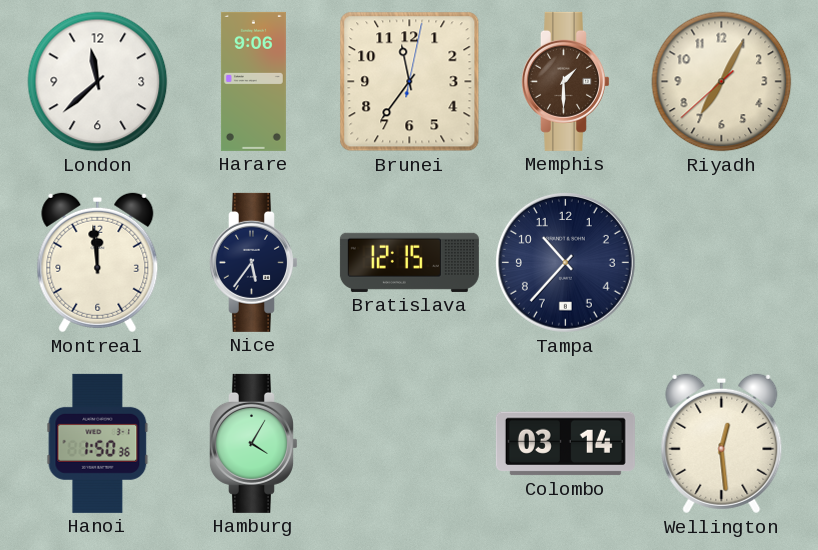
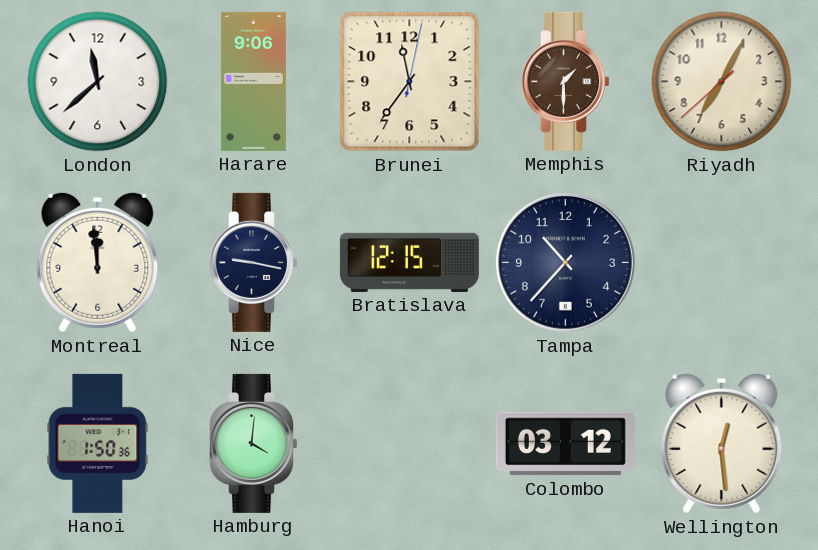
Nice: 5:36 -> 9:17 (253, 262)
Hamburg: 4:05 -> 4:01 (253, 443)
Colombo: 03:14 -> 03:12 (565, 444)
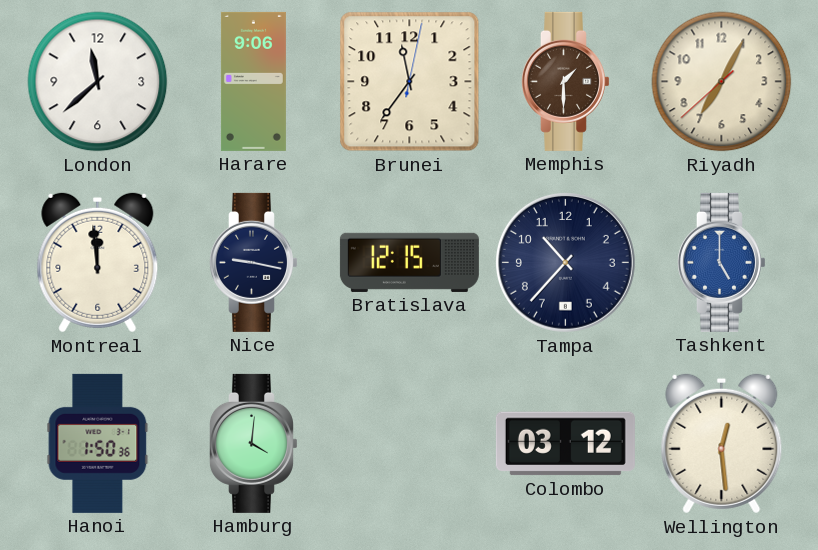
Tashkent: none -> 5:00 (721, 262)
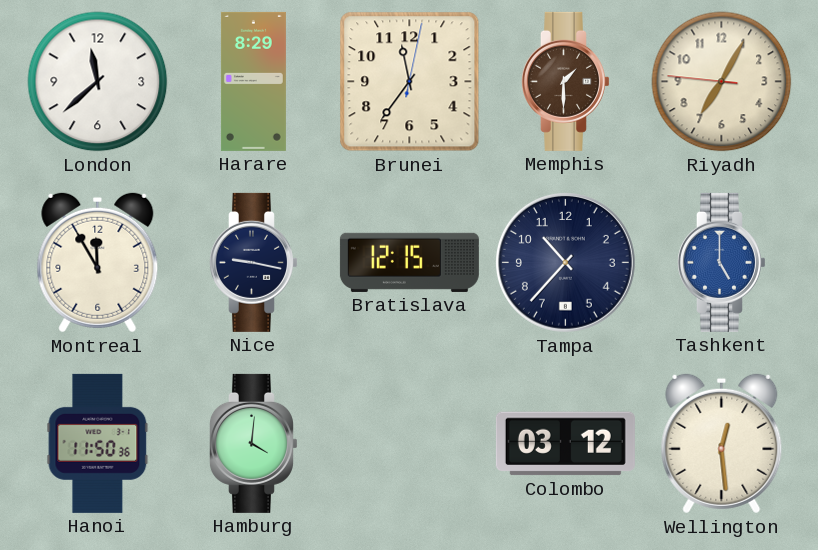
Harare: 9:06 -> 8:29 (253, 81)
Riyadh: 7:04:38 -> 7:04:46 (722, 82)
Montreal: 11:59 -> 11:55 (98, 263)
Hanoi: 1:50 -> 11:50 (98, 443)
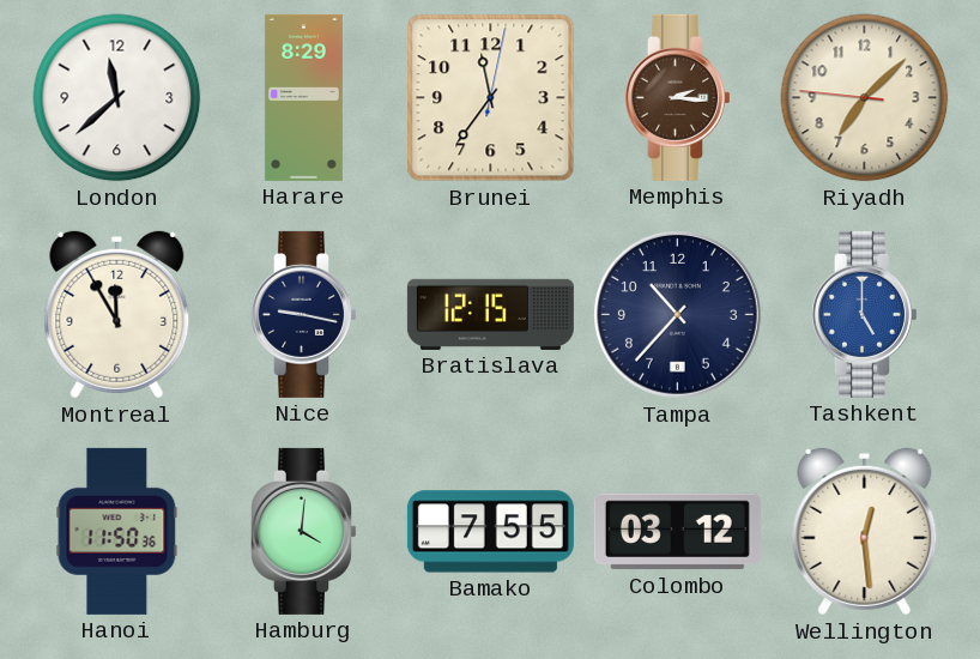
Memphis: 1:30 -> 2:16 (677, 97)
Riyadh: 7:04 -> 7:07 (865, 98)
Bamako: none -> 7:55 (490, 532)
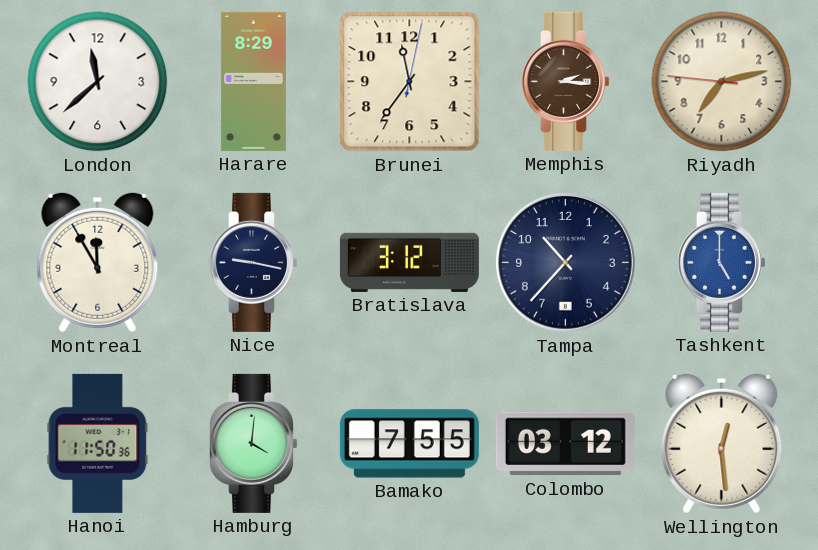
Riyadh: 7:07 -> 7:12 (722, 82)
Bratislava: 12:15 -> 3:12 (409, 262)
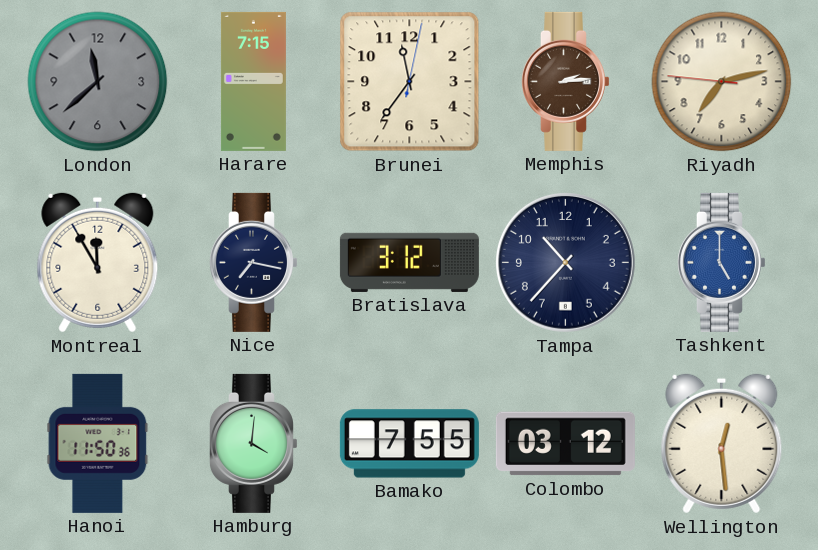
London dial: white -> grey (98, 82)
Harare: 8:29 -> 7:15 (253, 81)
Memphis: 2:16 -> 2:14 (565, 81)
Nice: 9:17 -> 7:17 (253, 262)
